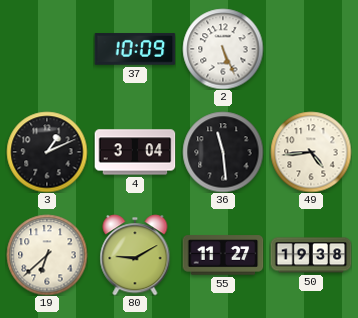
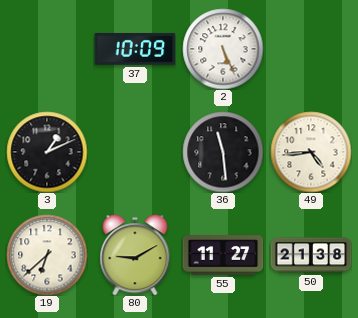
4: 3:04 -> none (135, 152)
50: 19:38 -> 21:38 (311, 255)
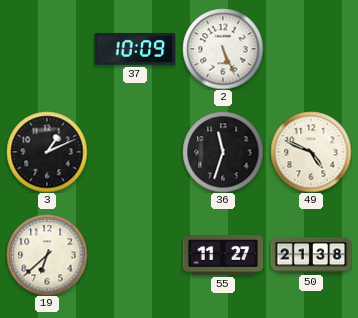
36: 11:29 -> 11:33 (223, 152)
49: 4:44 -> 4:49 (311, 152)
80: 9:10 -> none (135, 255)
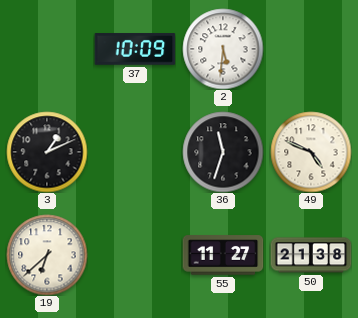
2: 5:26 -> 5:31 (223, 49)
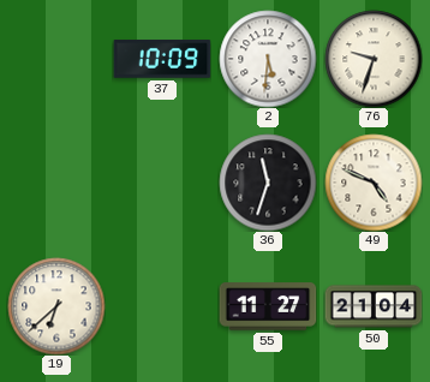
76: none -> 9:33 (374, 59)
3: 1:11 -> none (47, 152)
50: 21:38 -> 21:04 (374, 306)
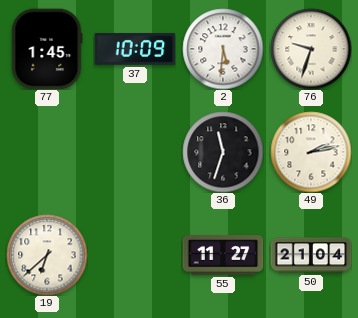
77: none -> 1:45 (47, 49)
49: 4:49 -> 2:13 (311, 152)
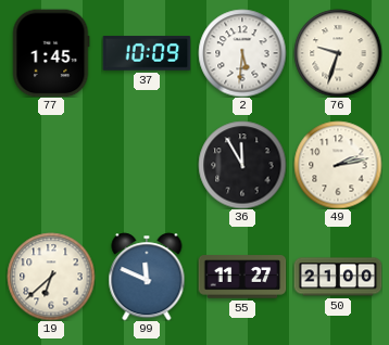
36: 11:33 -> 11:55 (242, 165)
99: none -> 11:49 (147, 277)
50: 21:04 -> 21:00 (338, 277)
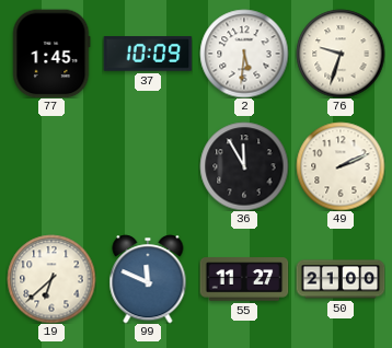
49: 2:13 -> 2:11 (341, 166)
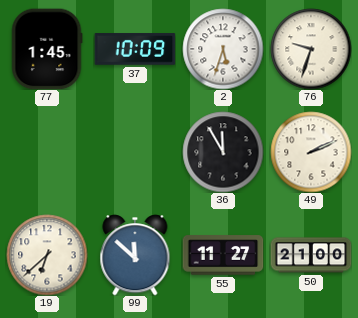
2: 5:31 -> 5:33 (223, 49)
99: 11:49 -> 11:52 (135, 255)
